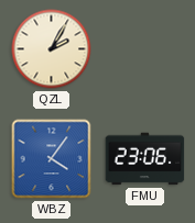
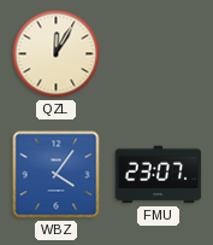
QZL: 2:05 -> 12:05 (57, 54)
FMU: 23:06 -> 23:07 (159, 175)
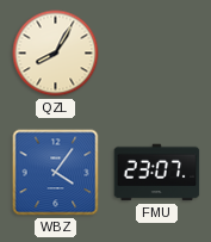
QZL: 12:05 -> 8:05 (56, 54)
